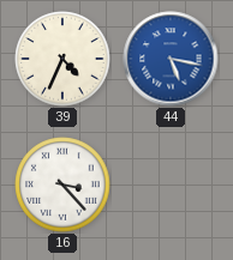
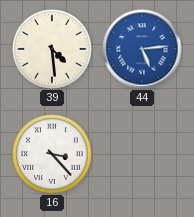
39: 4:34 -> 4:29 (52, 49)
44: 5:17 -> 5:14 (142, 49)
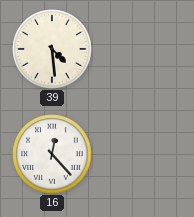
44: 5:14 -> none (142, 49)
16: 3:23 -> 12:23 (52, 154)
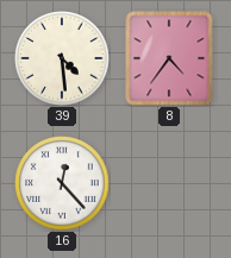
8: none -> 4:36 (169, 58)
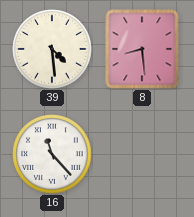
8: 4:36 -> 8:29 (142, 49)
16: 12:23 -> 11:23 (52, 154)
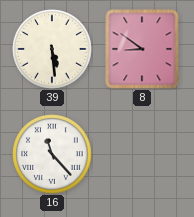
39: 4:29 -> 5:29 (52, 49)
8: 8:29 -> 8:51 (142, 49)
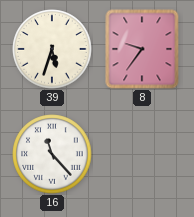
39: 5:29 -> 5:33 (52, 49)
8: 8:51 -> 9:36 (142, 49)
